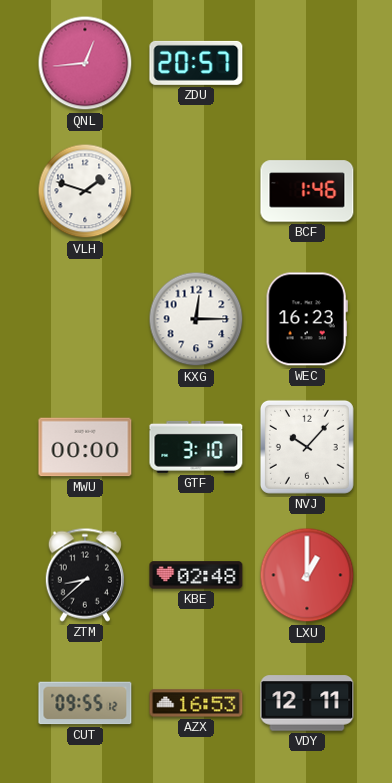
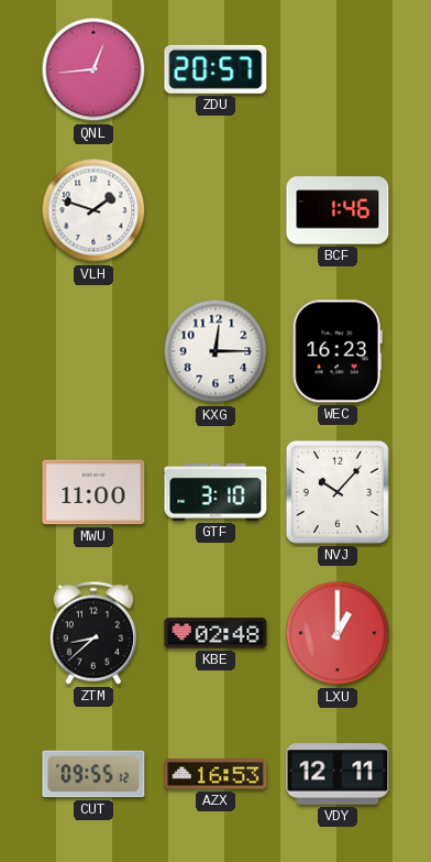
MWU: 00:00 -> 11:00 (93, 492)
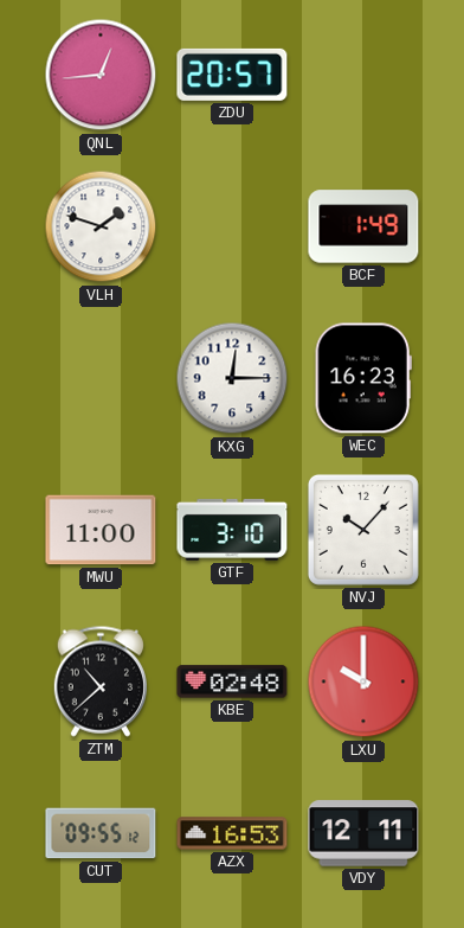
BCF: 1:46 -> 1:49 (363, 226)
ZTM: 8:38 -> 10:38 (99, 681)
LXU: 1:00 -> 10:00 (363, 681)
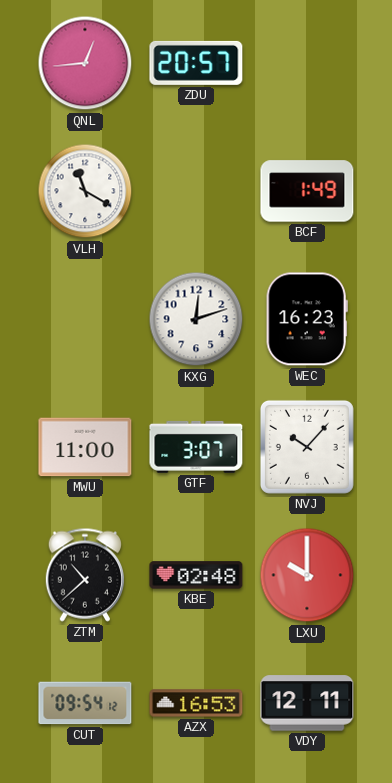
VLH: 1:48 -> 11:20 (85, 191)
KXG: 12:15 -> 12:12 (196, 319)
GTF: 3:10 -> 3:07 (196, 447)
CUT: 09:55 -> 09:54 (85, 703)
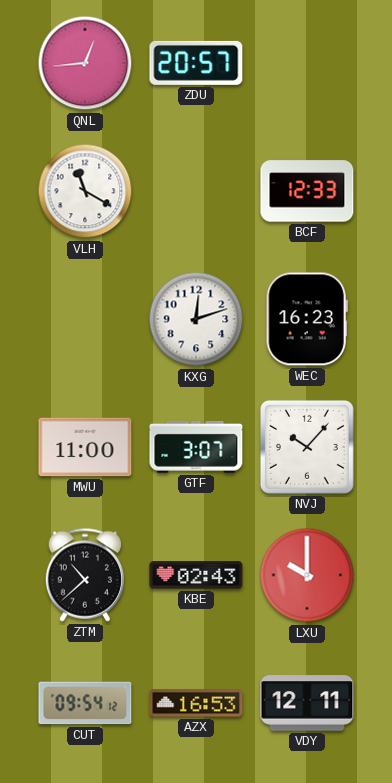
BCF: 1:49 -> 12:33 (307, 191)
KBE: 02:48 -> 02:43 (196, 575)
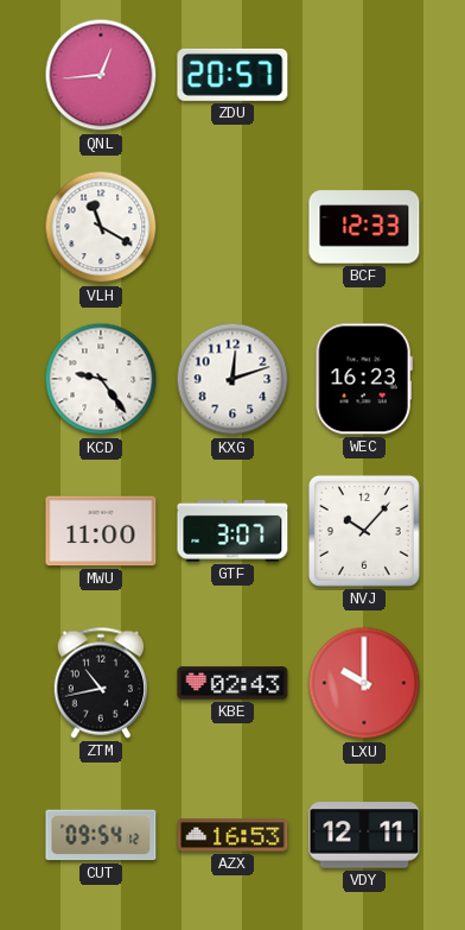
KCD: none -> 9:24 (101, 379)
ZTM: 10:38 -> 10:43 (100, 683)
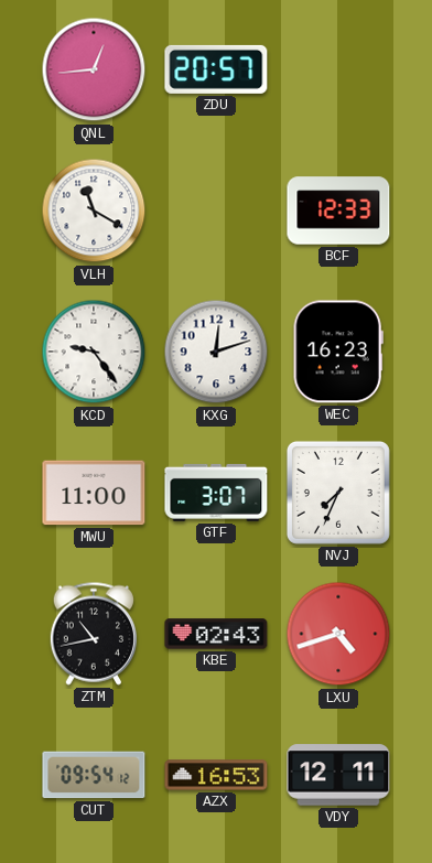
NVJ: 10:07 -> 7:34 (338, 493)
LXU: 10:00 -> 4:42 (338, 634)
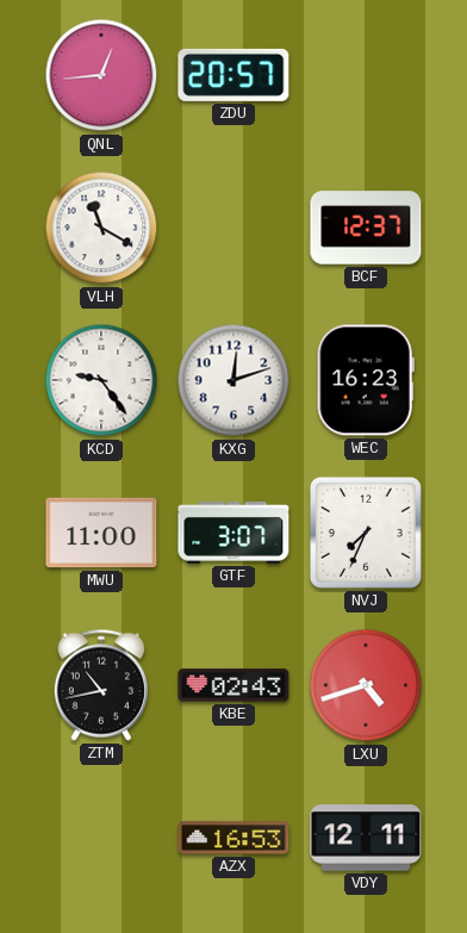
BCF: 12:33 -> 12:37 (366, 228)
CUT: 09:54 -> none (94, 775)
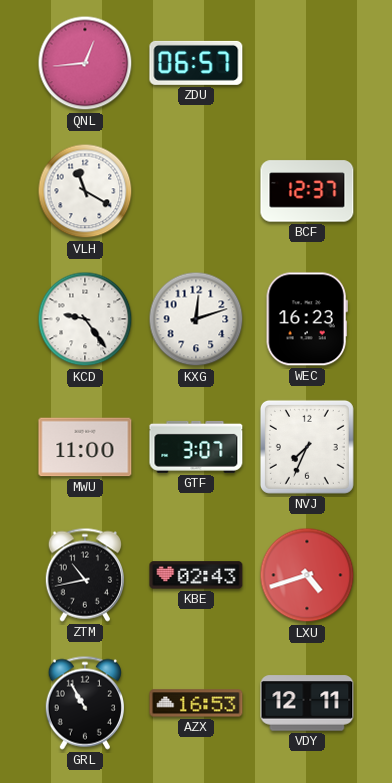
ZDU: 20:57 -> 06:57 (196, 63)
GRL: none -> 10:55 (84, 703)
